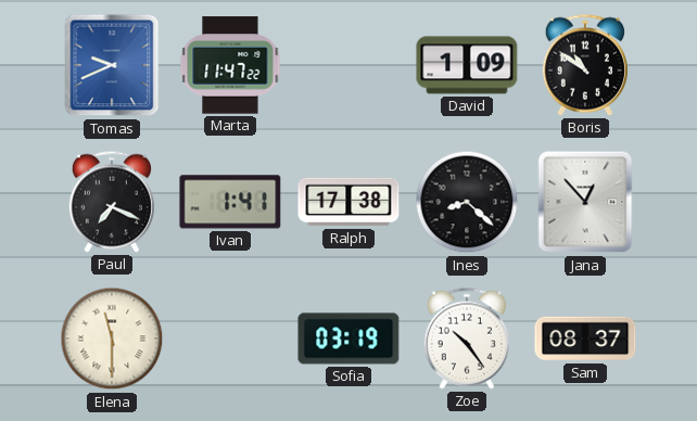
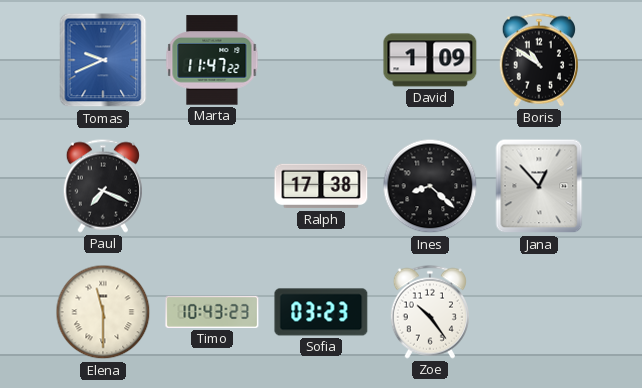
Ivan: 1:41 -> none (230, 202)
Timo: none -> 10:43 (212, 312)
Sofia: 03:19 -> 03:23 (321, 312)
Sam: 08:37 -> none (585, 339)
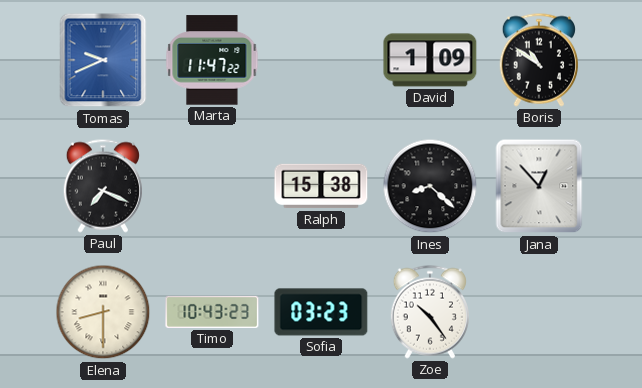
Ralph: 17:38 -> 15:38 (321, 186)
Elena: 11:30 -> 8:30 (103, 312)
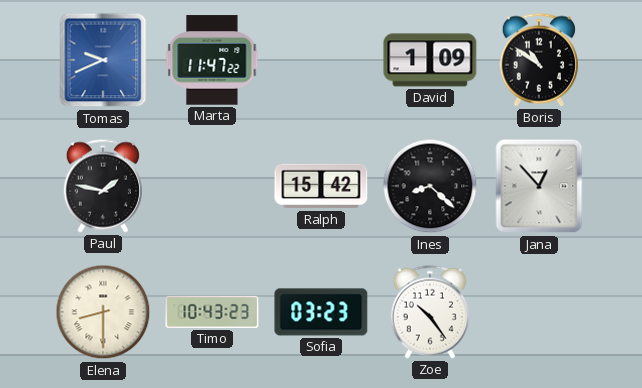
Paul: 7:19 -> 1:47 (103, 186)
Ralph: 15:38 -> 15:42 (321, 186)
